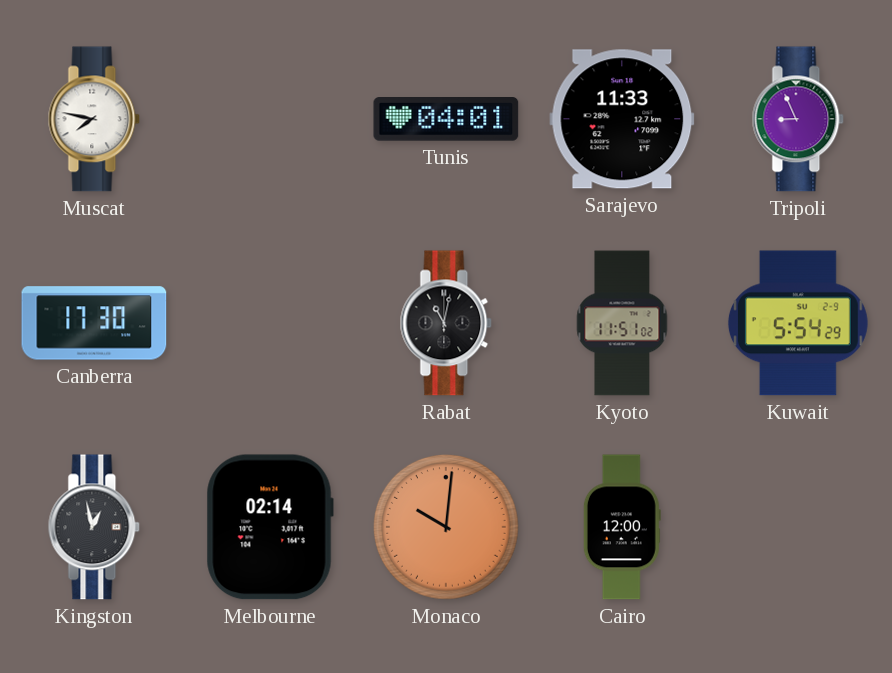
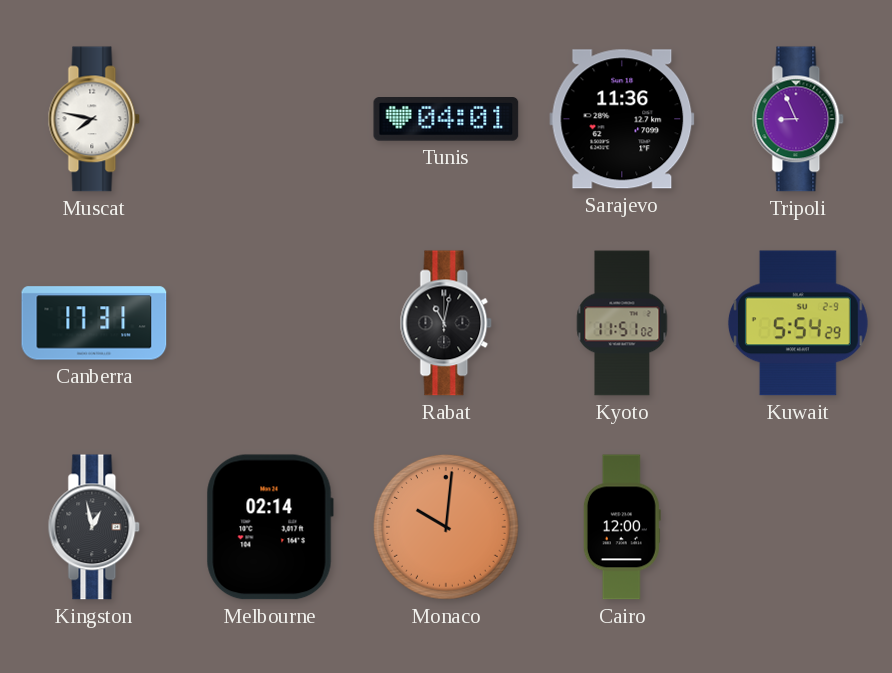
Sarajevo: 11:33 -> 11:36 (622, 119)
Canberra: 17:30 -> 17:31 (94, 323)
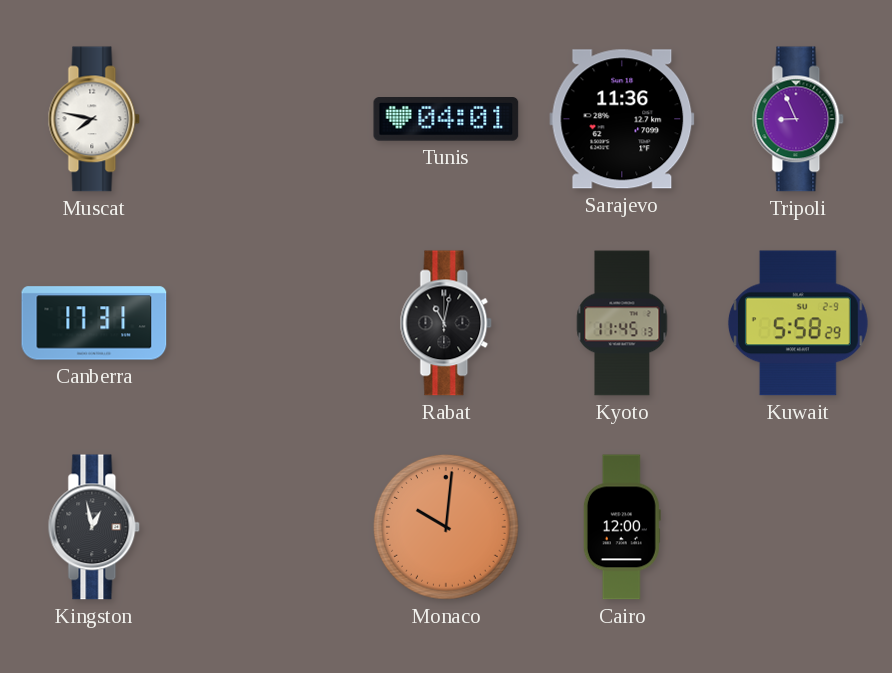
Kyoto: 11:51 -> 11:45 (622, 323)
Kuwait: 5:54 -> 5:58 (798, 323)
Melbourne: 02:14 -> none (270, 527)
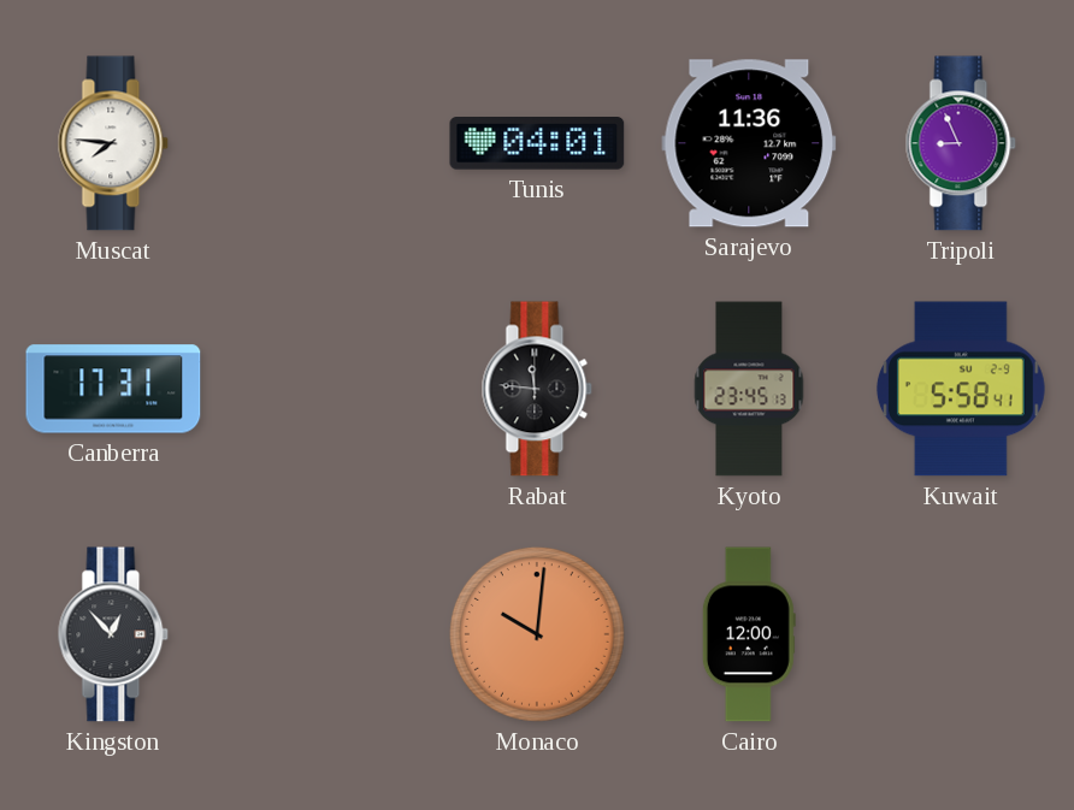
Muscat: 7:47 -> 7:46 (113, 143)
Rabat: 11:02 -> 11:46 (537, 389)
Kyoto: 11:45 -> 23:45 (749, 389)
Kuwait: 5:58:29 -> 5:58:41 (961, 389)
Kingston: 12:58 -> 12:53 (113, 634)
